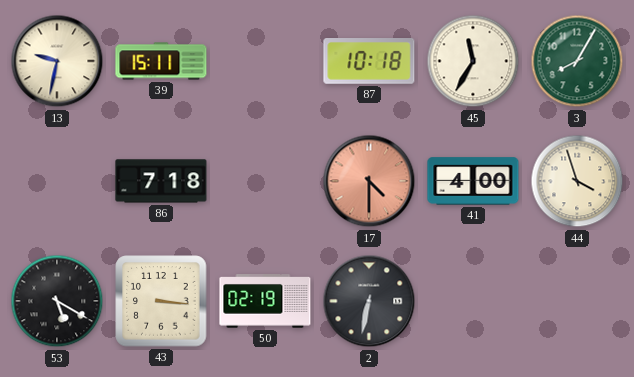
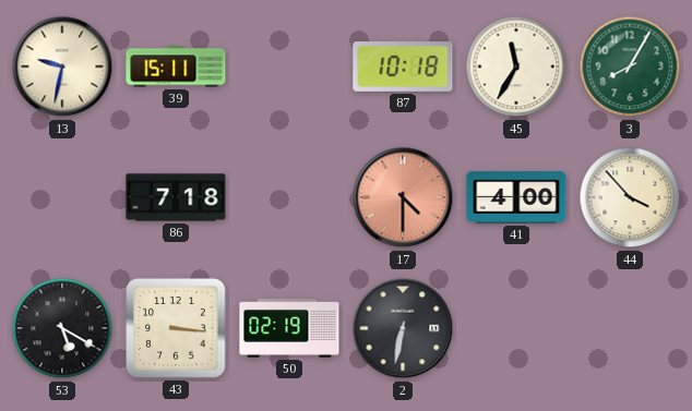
44: 3:57 -> 3:53 (630, 197)
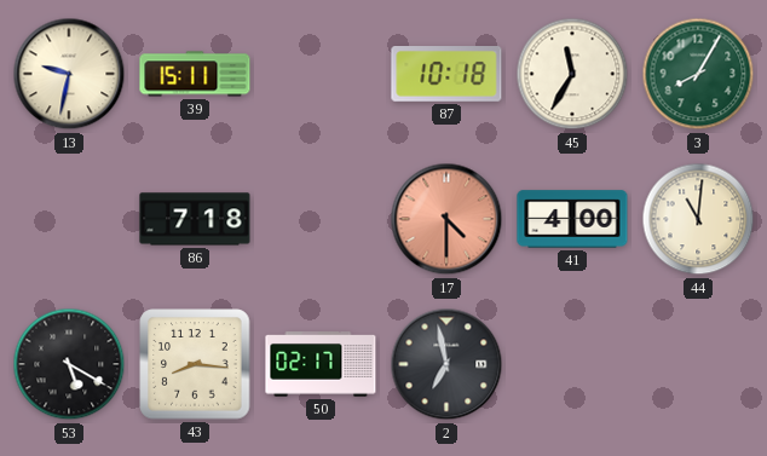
44: 3:53 -> 11:01 (698, 219)
43: 3:16 -> 8:16 (195, 364)
50: 02:19 -> 02:17 (321, 364)
2: 6:32 -> 6:58 (446, 364)
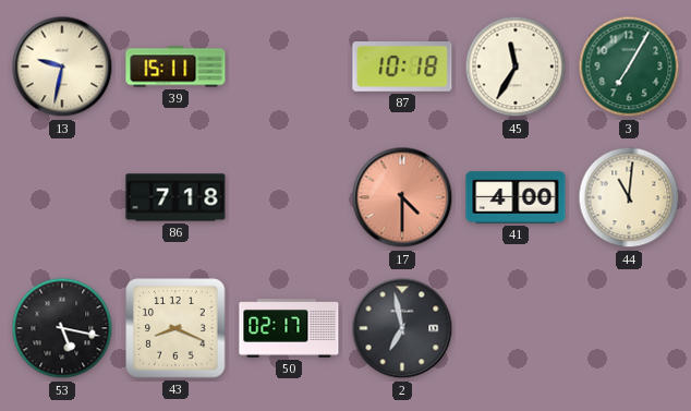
3: 8:05 -> 7:05 (629, 67)
53: 5:20 -> 5:17 (62, 328)
43: 8:16 -> 8:19 (175, 328)
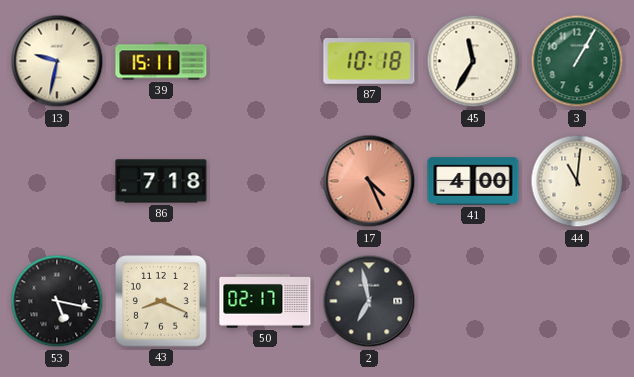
3: 7:05 -> 1:05 (577, 61)
17: 4:30 -> 4:26 (369, 181)
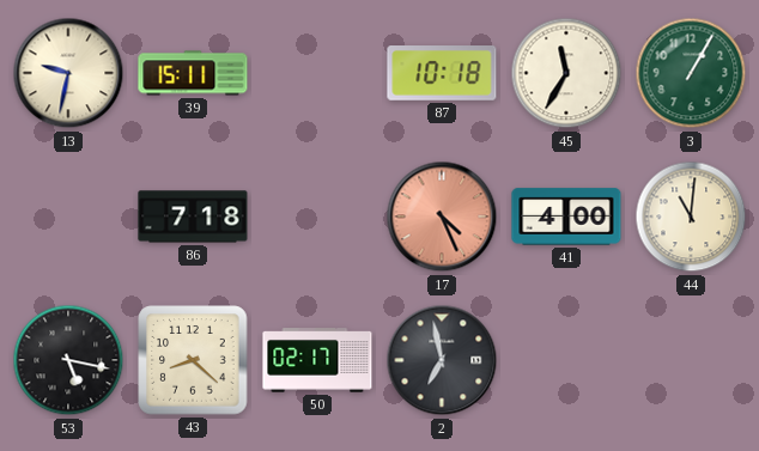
43: 8:19 -> 8:22 (193, 360)
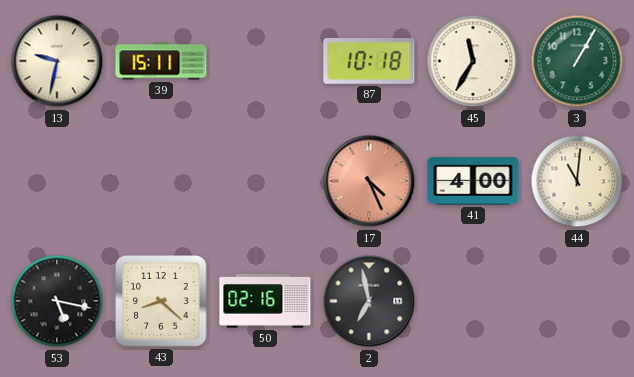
86: 7:18 -> none (193, 217)
50: 02:17 -> 02:16 (265, 301)
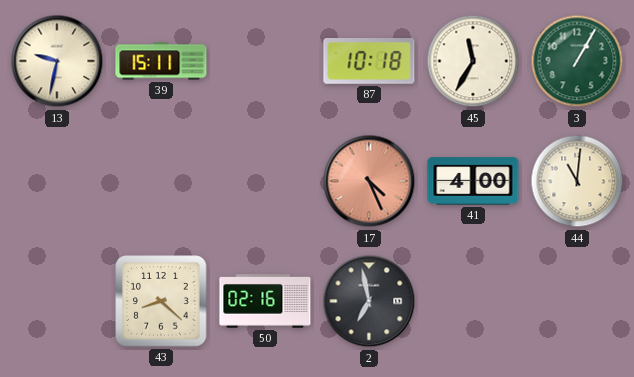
53: 5:17 -> none (57, 301)
